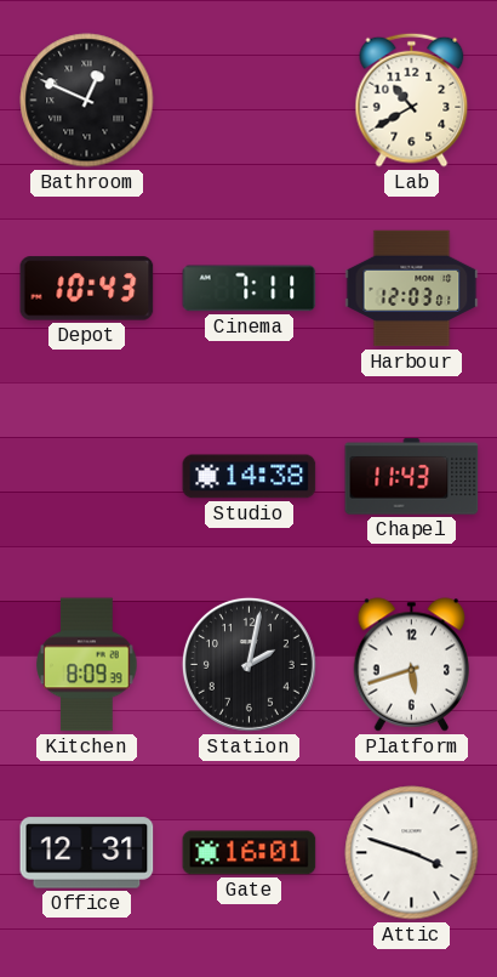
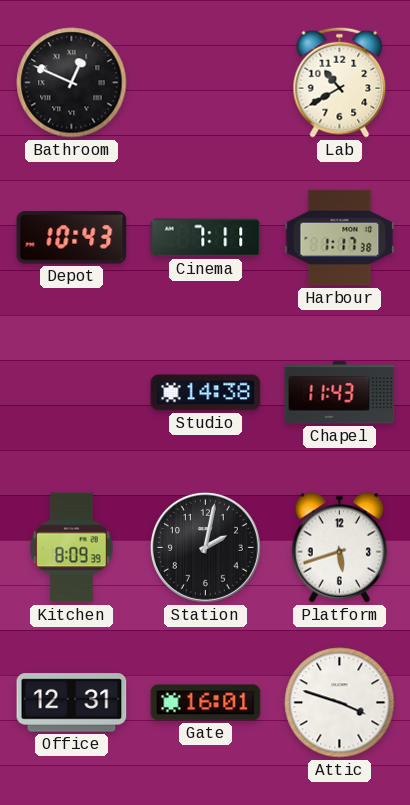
Harbour: 12:03 -> 1:17 (340, 238)
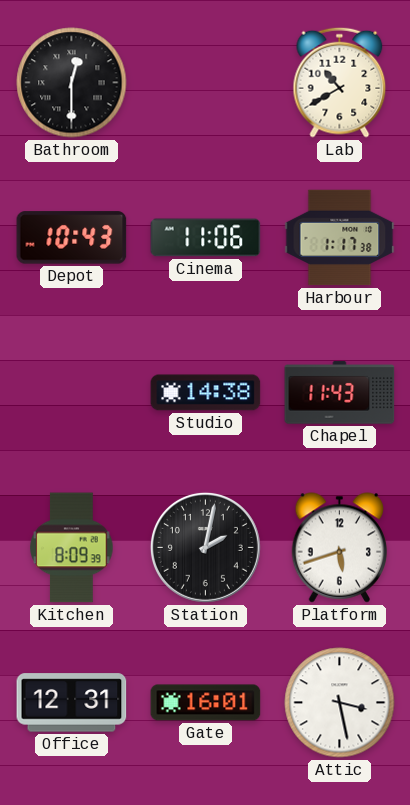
Bathroom: 12:49 -> 12:30 (72, 83)
Cinema: 7:11 -> 11:06 (206, 238)
Attic: 3:48 -> 3:28 (340, 703)
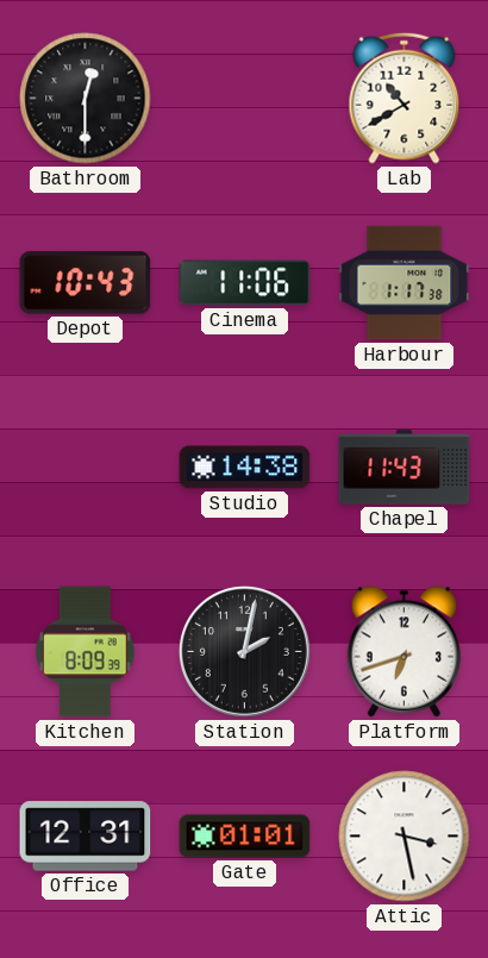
Platform: 5:42 -> 6:42 (405, 652)
Gate: 16:01 -> 01:01 (245, 837)
